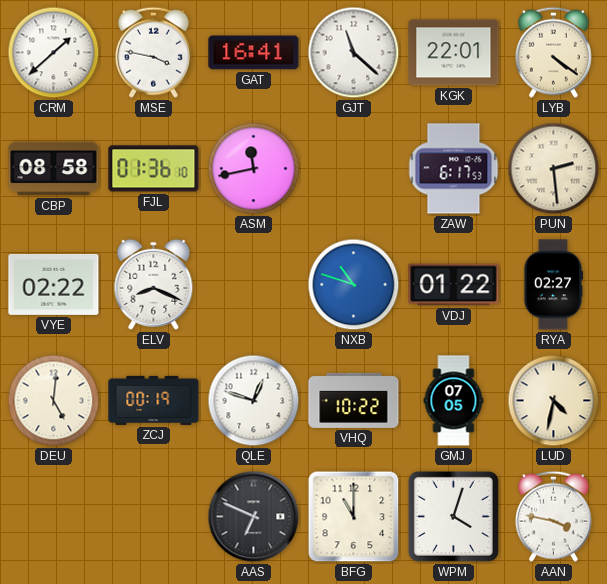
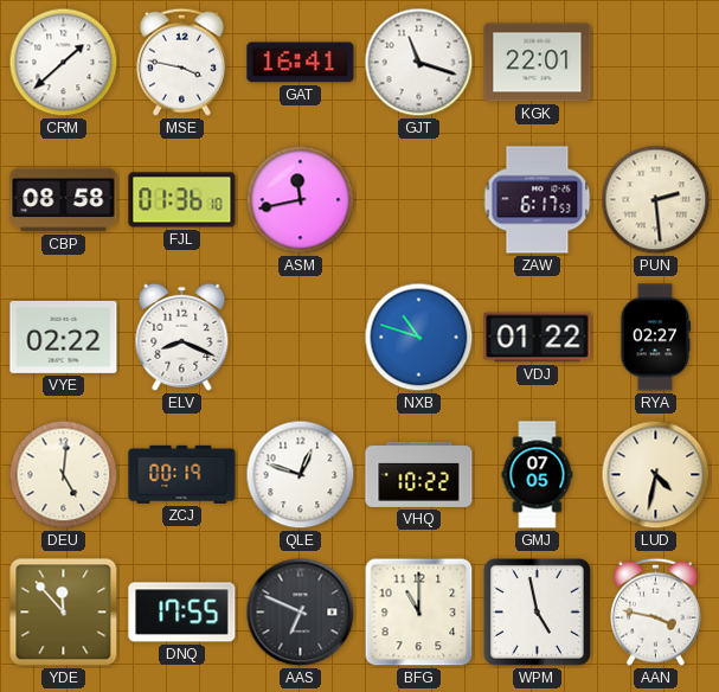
GJT: 11:22 -> 11:18 (419, 63)
LYB: 4:21 -> none (553, 52)
YDE: none -> 11:53 (64, 613)
DNQ: none -> 17:55 (182, 613)
WPM: 4:03 -> 4:58 (537, 611)
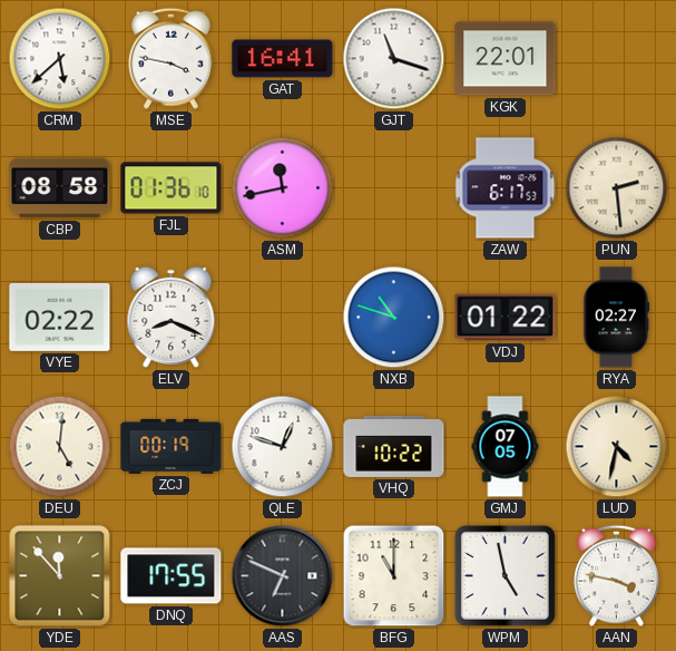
CRM: 1:38 -> 5:38 (60, 59)
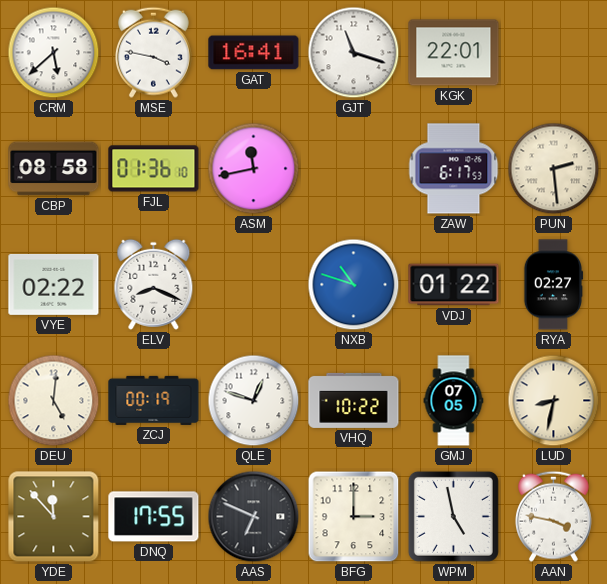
LUD: 4:32 -> 8:32 (554, 401)
BFG: 11:00 -> 3:00 (354, 517)
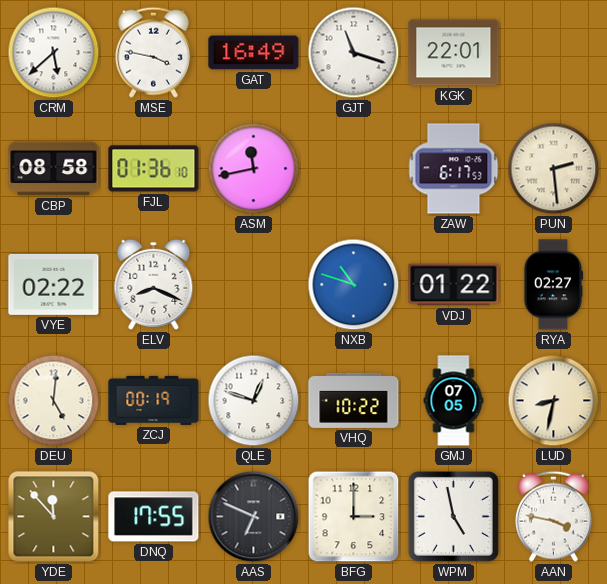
GAT: 16:41 -> 16:49 (254, 53)
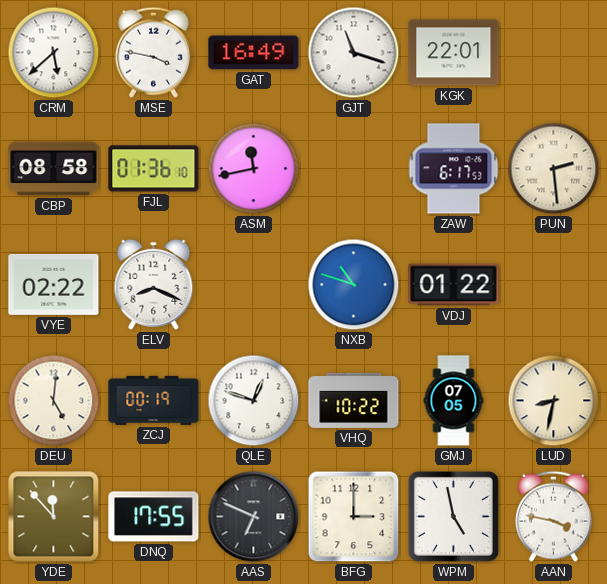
RYA: 02:27 -> none (553, 285)
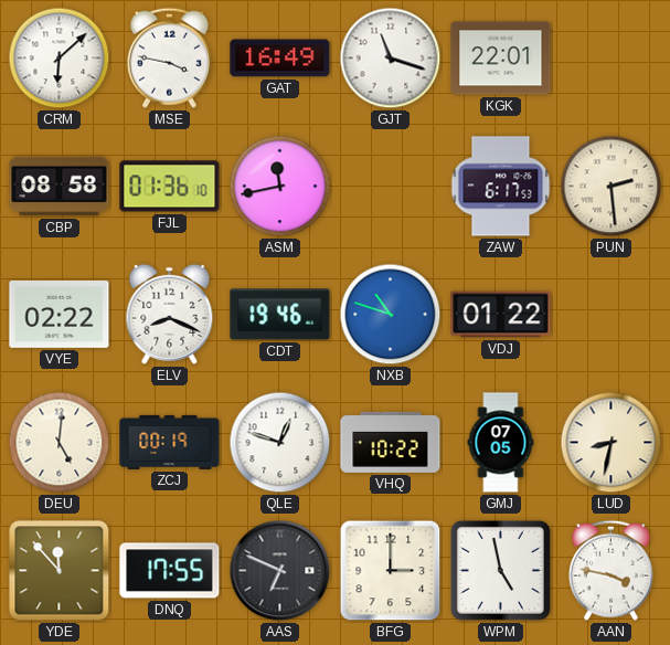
CRM: 5:38 -> 6:08 (60, 59)
CDT: none -> 19:46 (280, 315)
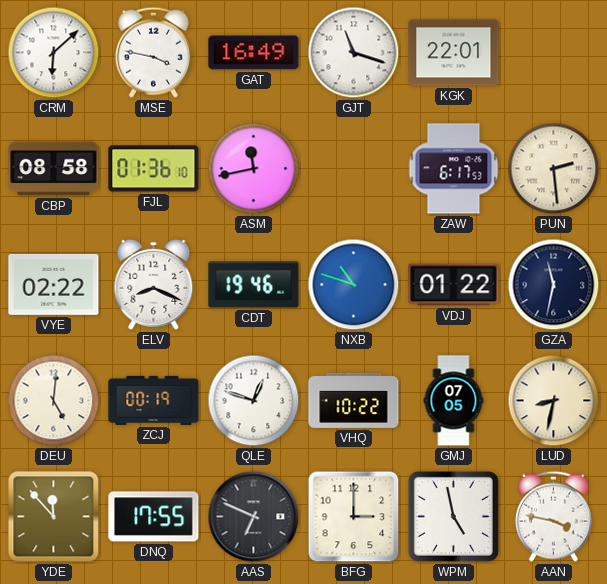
GZA: none -> 11:32 (554, 285)
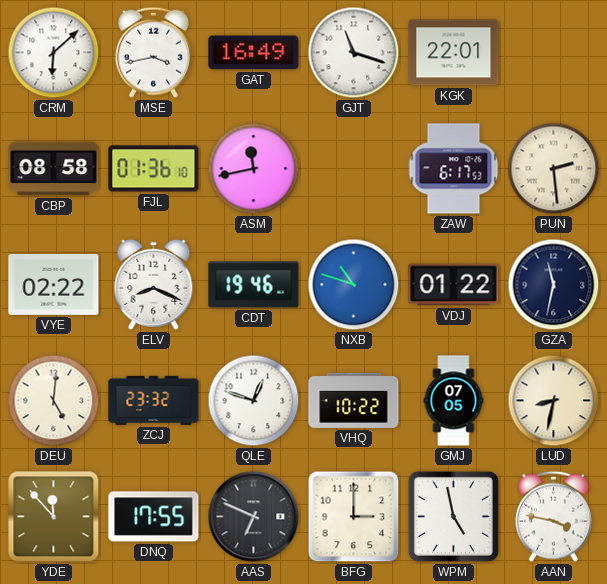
MSE: 3:47 -> 3:43 (153, 52)
ZCJ: 00:19 -> 23:32 (154, 400)
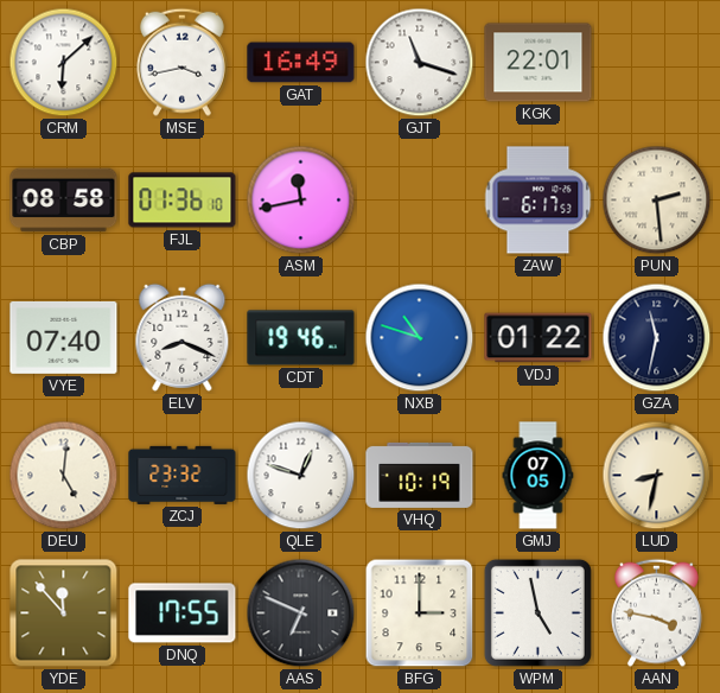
VYE: 02:22 -> 07:40 (64, 337)
VHQ: 10:22 -> 10:19 (420, 475)
